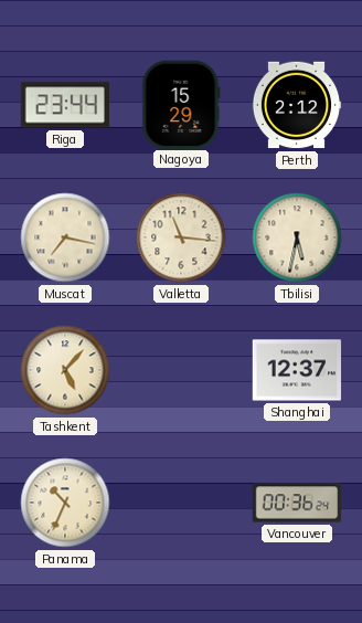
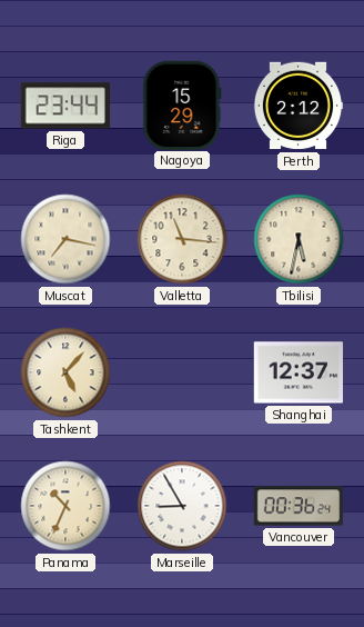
Marseille: none -> 8:55 (182, 506)
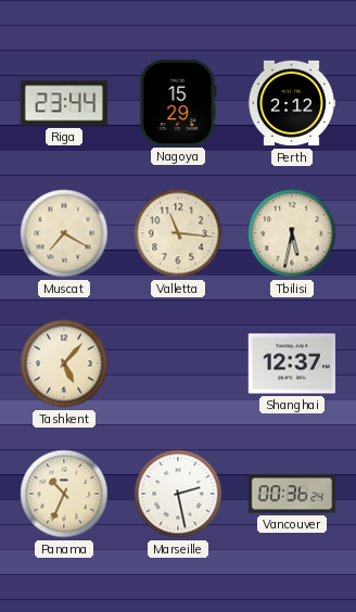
Muscat: 7:17 -> 7:20 (64, 233)
Marseille: 8:55 -> 2:28 (178, 494)
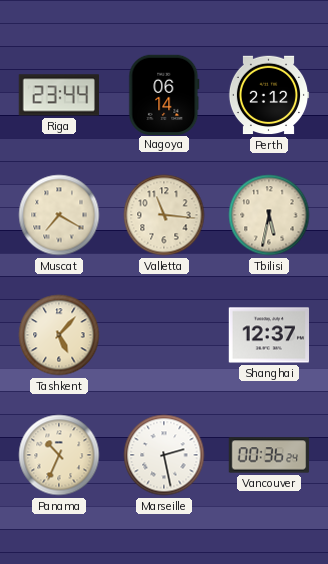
Nagoya: 15:29 -> 06:14 (164, 94)
